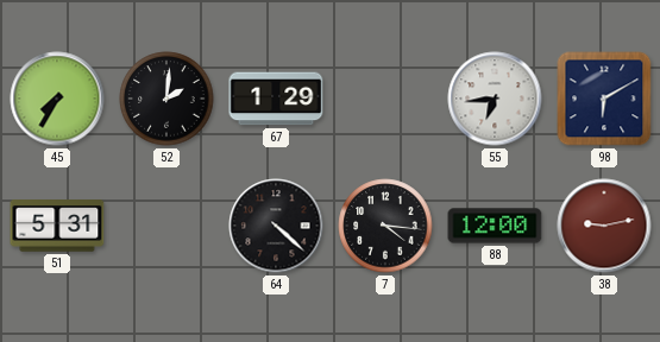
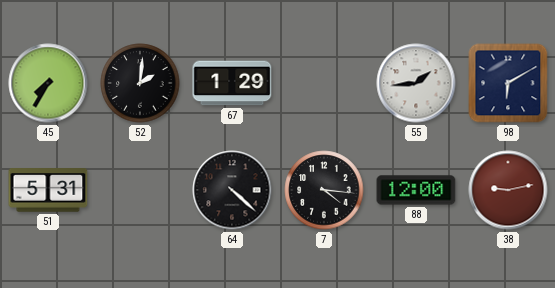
55: 6:44 -> 1:44 (416, 83)
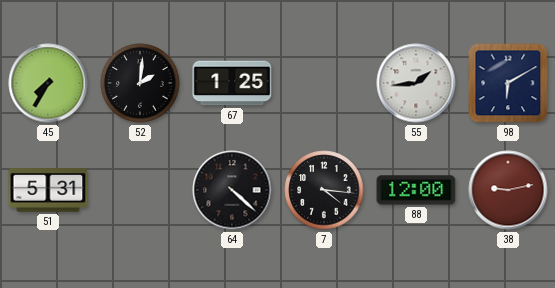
67: 1:29 -> 1:25 (232, 83)
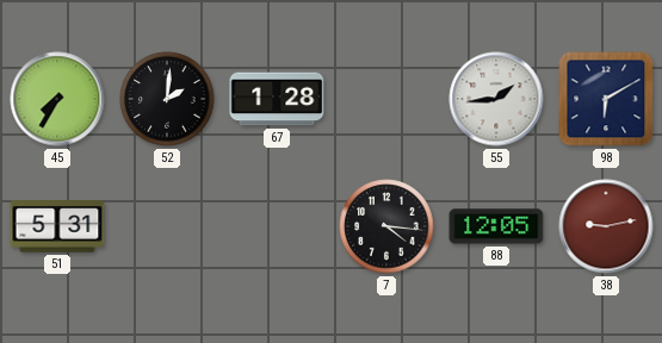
67: 1:25 -> 1:28 (277, 99)
64: 4:22 -> none (232, 190)
88: 12:00 -> 12:05 (496, 226)
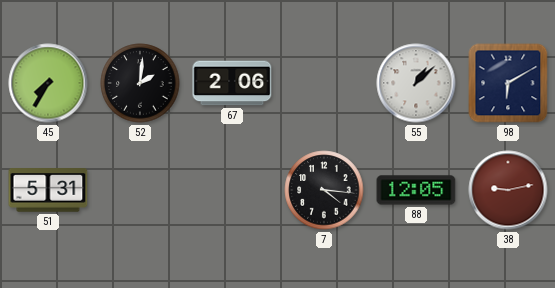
67: 1:28 -> 2:06 (232, 83)
55: 1:44 -> 1:08 (416, 83)
